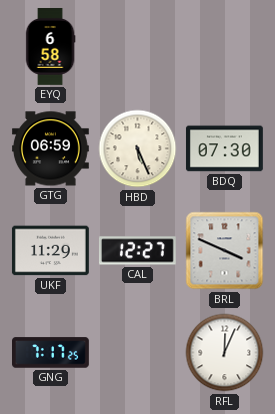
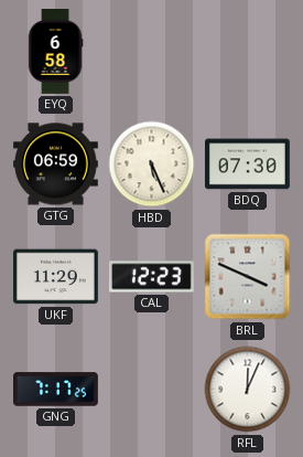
CAL: 12:27 -> 12:23 (152, 277)
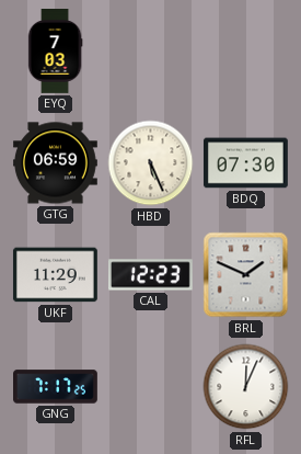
EYQ: 6:58 -> 7:03 (55, 52)
BRL: 3:49 -> 1:49 (246, 275)
